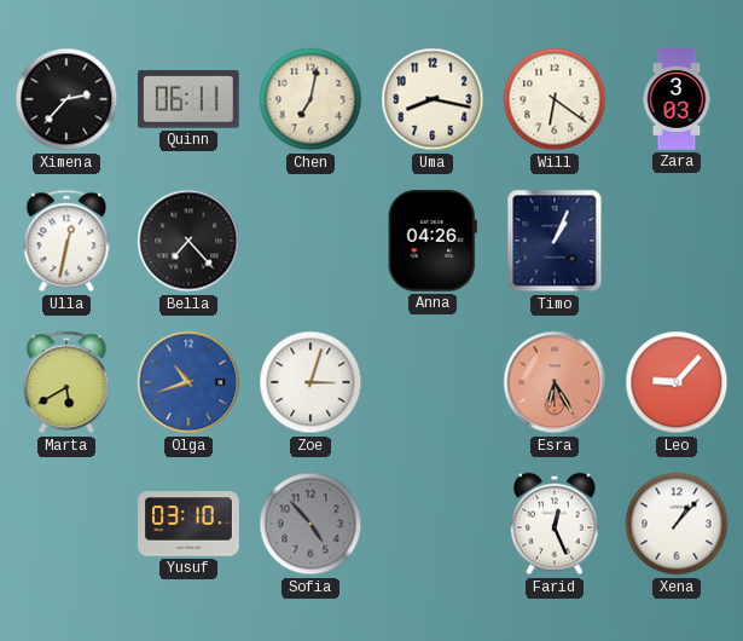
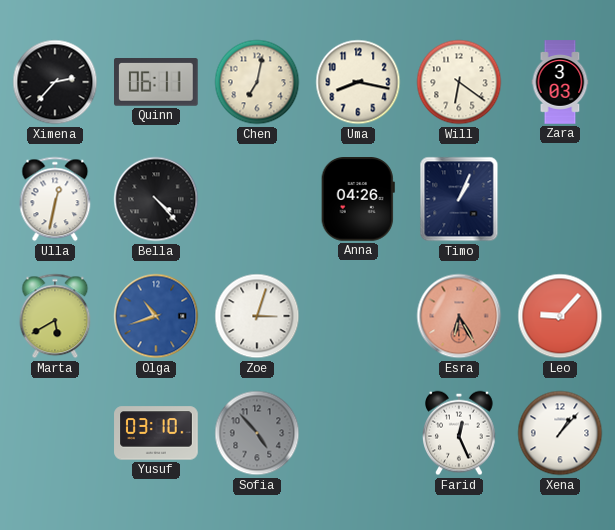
Bella: 7:23 -> 4:23 (156, 199)
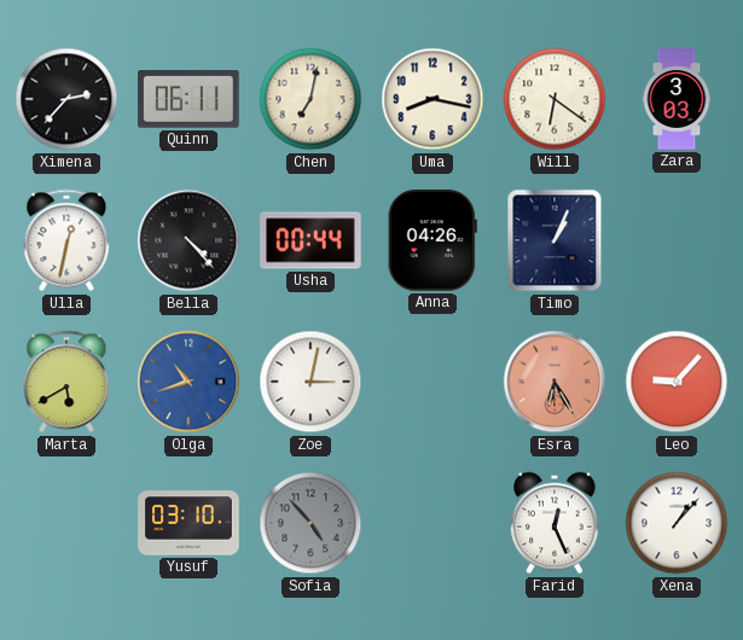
Usha: none -> 00:44 (310, 240)
Zoe: 3:03 -> 3:02 (310, 382)
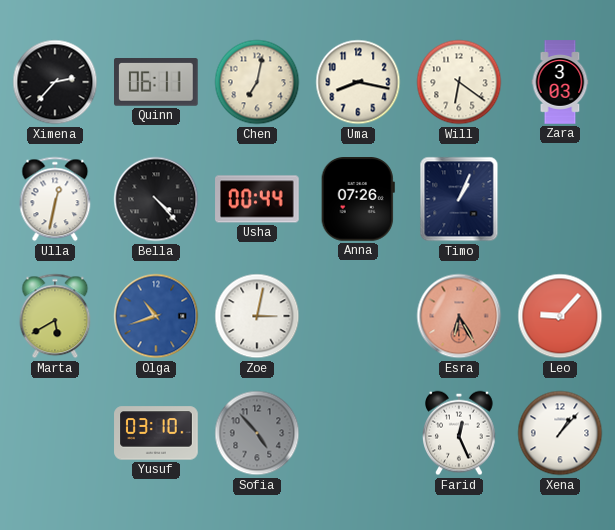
Anna: 04:26 -> 07:26 (358, 200)
